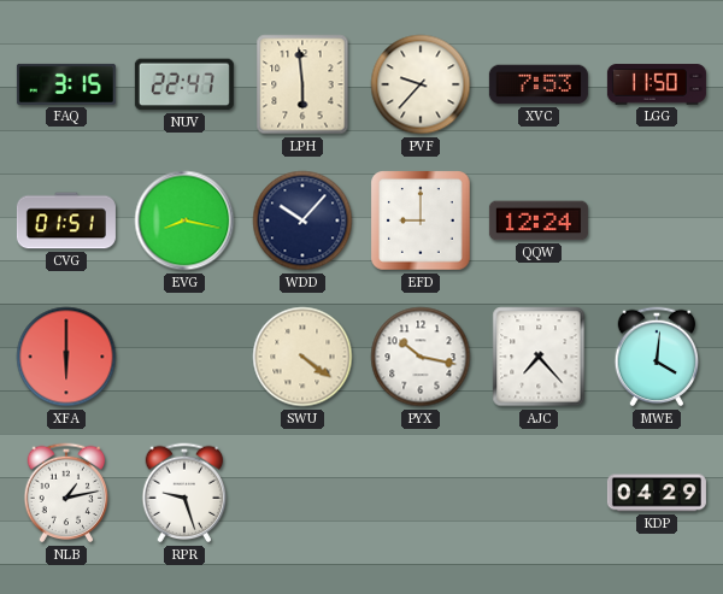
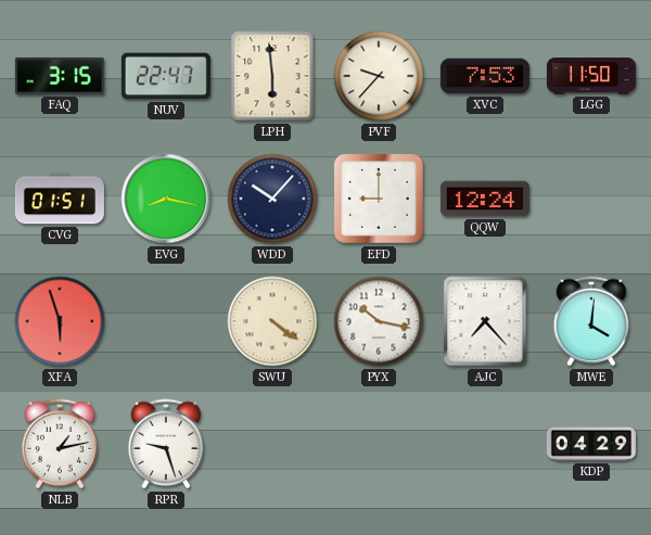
XFA: 6:00 -> 5:57 (60, 321)
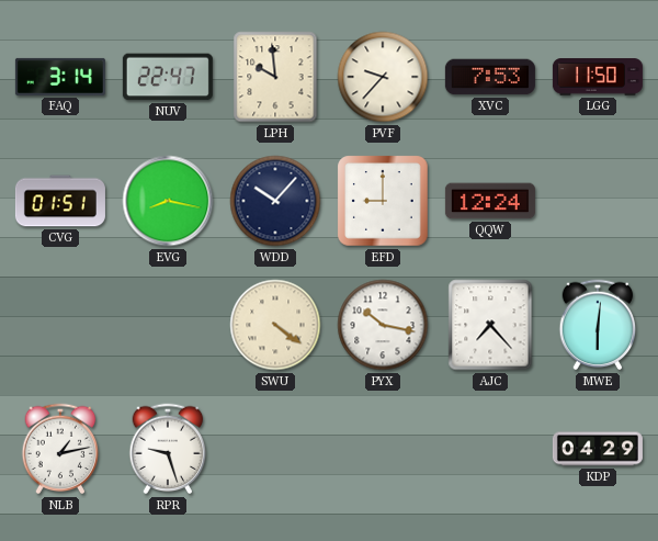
FAQ: 3:15 -> 3:14 (60, 77)
LPH: 5:59 -> 9:59 (275, 77)
XFA: 5:57 -> none (60, 321)
MWE: 4:01 -> 6:01 (598, 325)
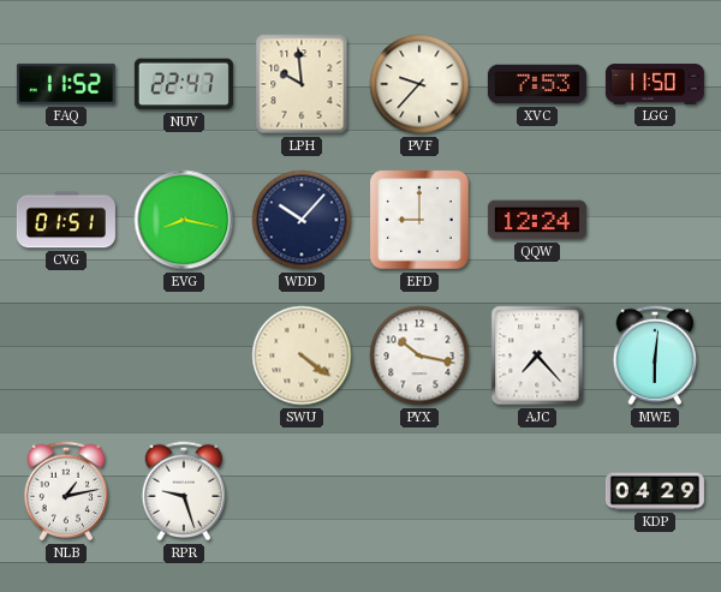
FAQ: 3:14 -> 11:52 (66, 84)
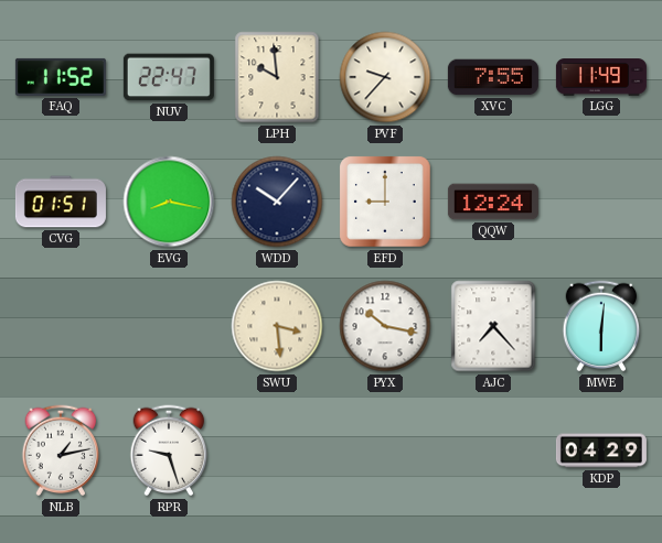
XVC: 7:53 -> 7:55 (493, 77)
LGG: 11:50 -> 11:49 (601, 77)
SWU: 4:21 -> 3:29 (277, 326)
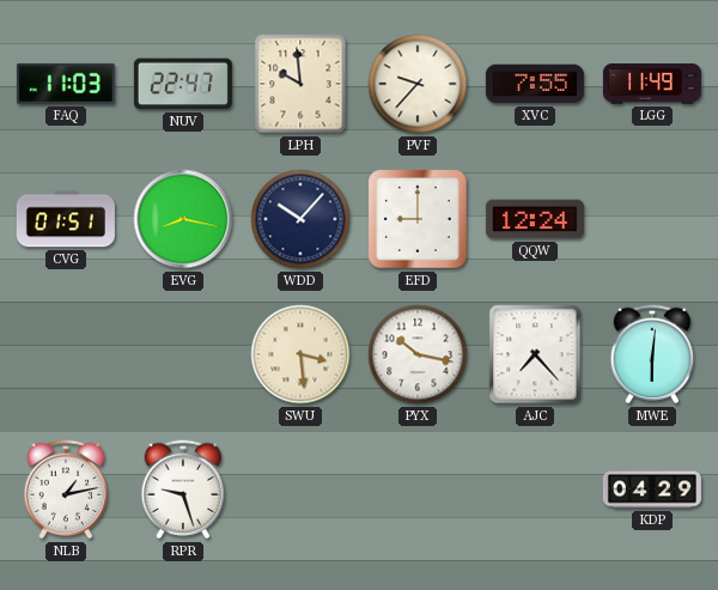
FAQ: 11:52 -> 11:03 (66, 84)
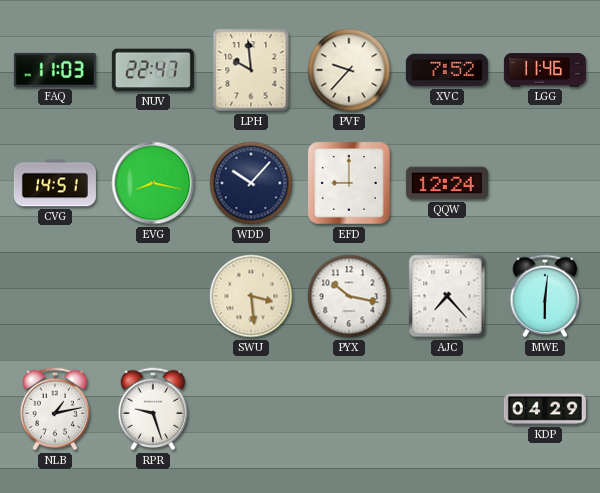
XVC: 7:55 -> 7:52 (447, 70)
LGG: 11:49 -> 11:46 (545, 70)
CVG: 01:51 -> 14:51 (55, 183)
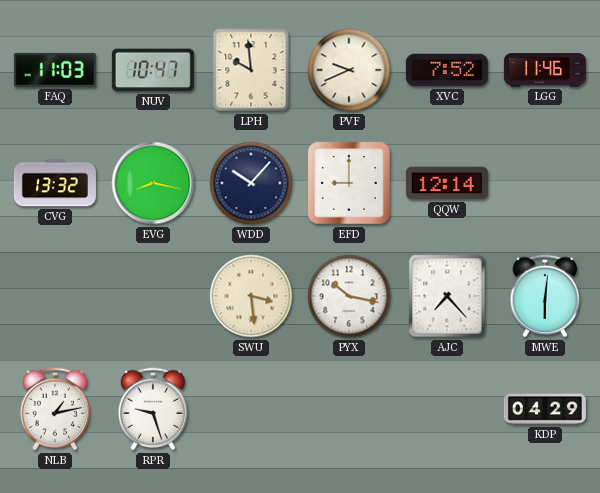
NUV: 22:47 -> 10:47 (153, 70)
PVF: 9:37 -> 9:41 (349, 70)
CVG: 14:51 -> 13:32 (55, 183)
QQW: 12:24 -> 12:14 (447, 183)
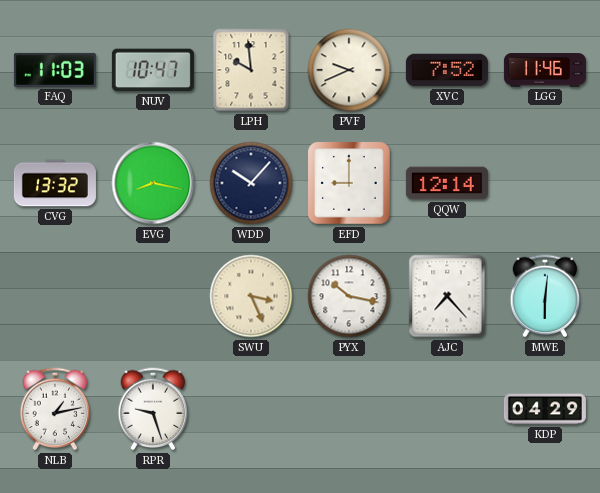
SWU: 3:29 -> 3:26 (251, 296)
